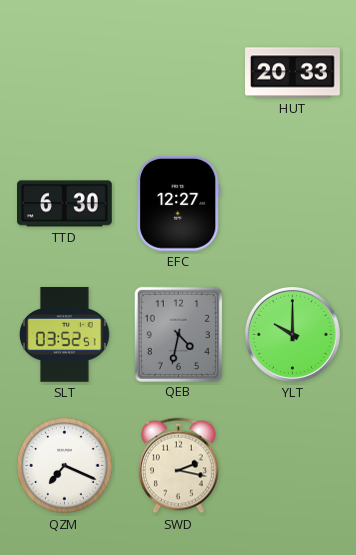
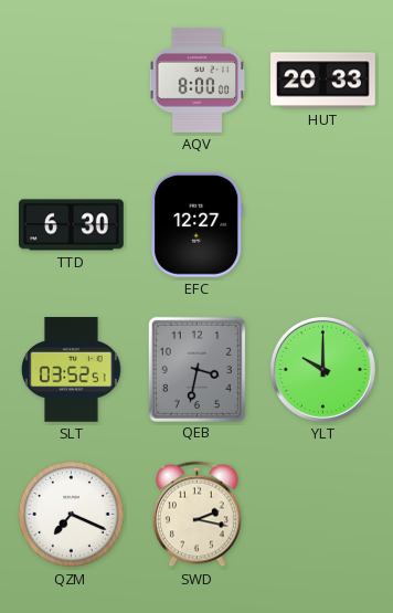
AQV: none -> 8:00 (198, 81)
QEB: 4:32 -> 3:32 (197, 369)
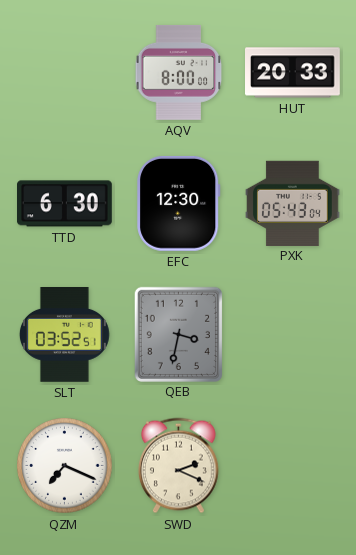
EFC: 12:27 -> 12:30 (179, 203)
PXK: none -> 05:43 (293, 203)
YLT: 10:00 -> none (322, 369)
SWD: 2:17 -> 2:19 (178, 466)
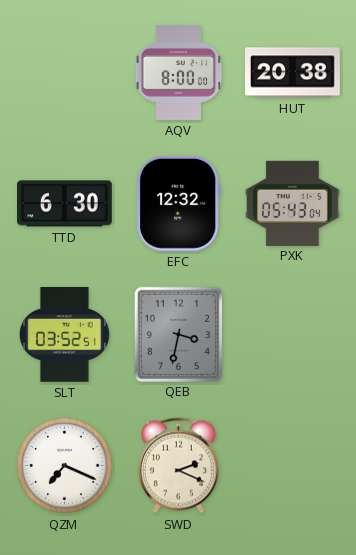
HUT: 20:33 -> 20:38 (293, 73)
EFC: 12:30 -> 12:32 (179, 203)
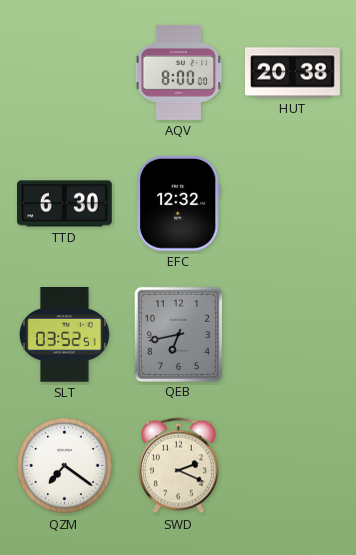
PXK: 05:43 -> none (293, 203)
QEB: 3:32 -> 6:43 (178, 334)
QZM: 7:19 -> 7:21 (65, 466)
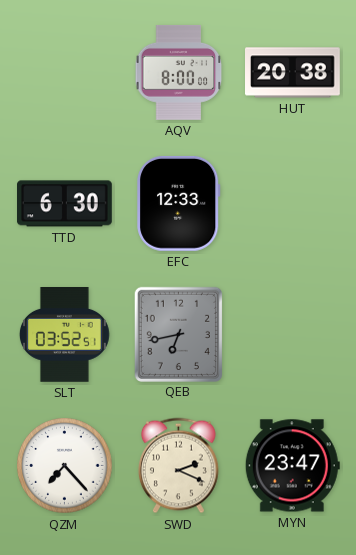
EFC: 12:32 -> 12:33 (179, 203)
QZM: 7:21 -> 7:23 (65, 466)
MYN: none -> 23:47 (292, 466)
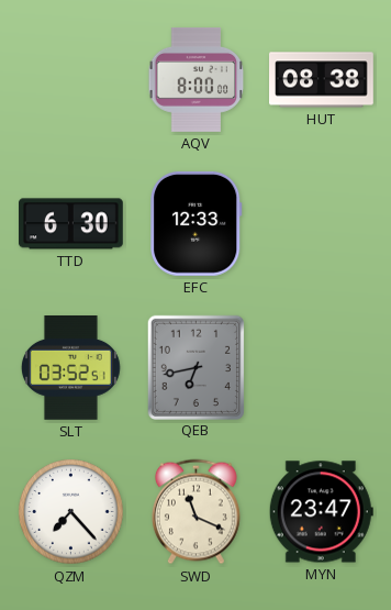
HUT: 20:38 -> 08:38 (322, 80)
SWD: 2:19 -> 11:19 (195, 512)
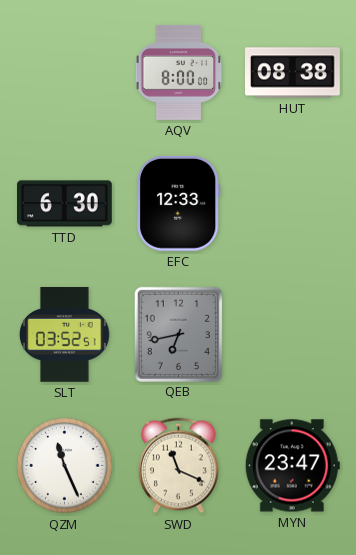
QZM: 7:23 -> 11:26 (65, 466)
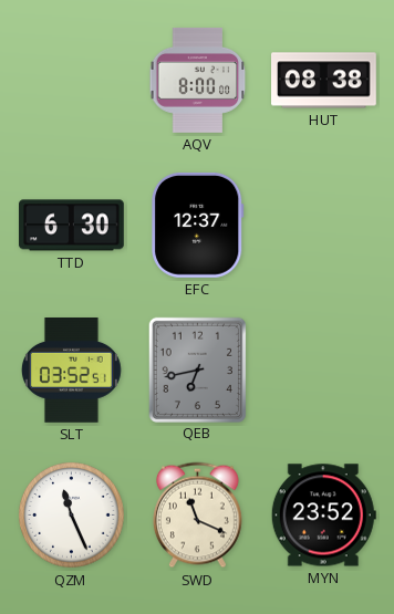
EFC: 12:33 -> 12:37 (198, 225)
MYN: 23:47 -> 23:52 (323, 516)
